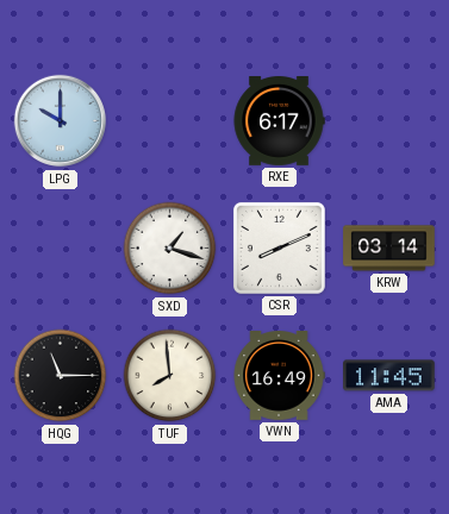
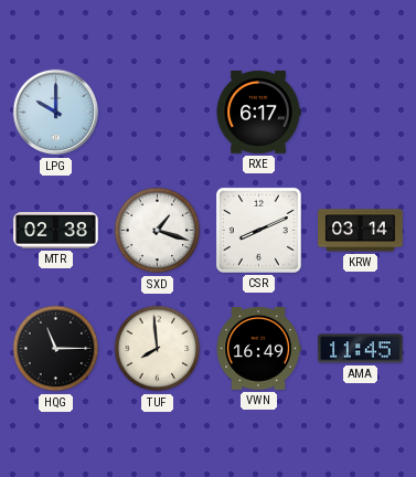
MTR: none -> 02:38 (56, 231)
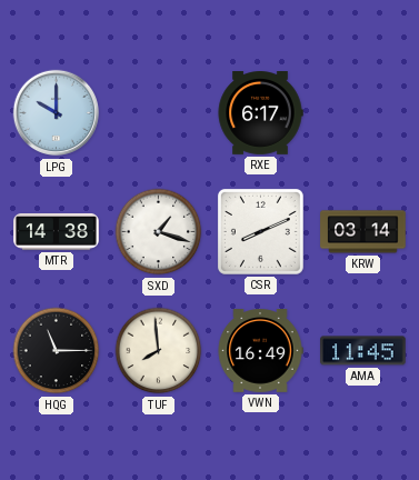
MTR: 02:38 -> 14:38 (57, 232)
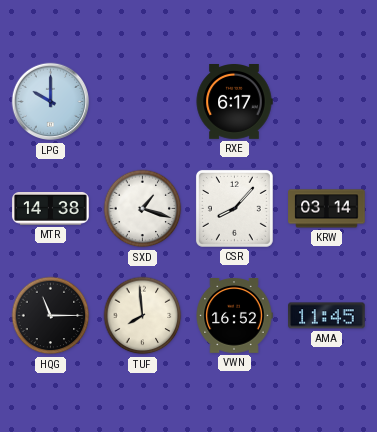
CSR: 8:11 -> 8:07 (234, 208)
VWN: 16:49 -> 16:52 (234, 316)
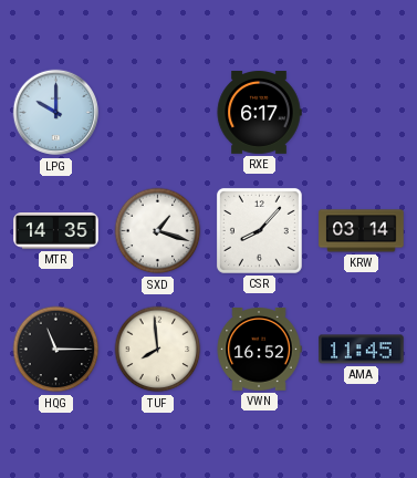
MTR: 14:38 -> 14:35 (56, 231)
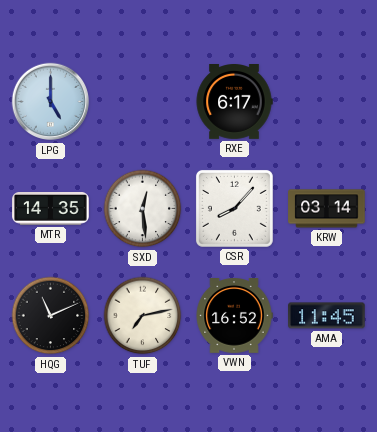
LPG: 10:00 -> 5:00 (51, 102)
SXD: 1:18 -> 12:29 (143, 209)
HQG: 11:15 -> 11:11 (51, 316)
TUF: 7:59 -> 7:13 (143, 316)
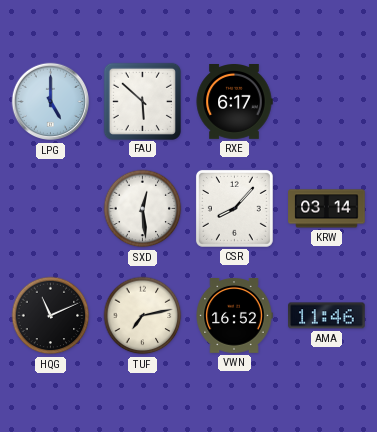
FAU: none -> 5:52 (142, 101)
MTR: 14:35 -> none (51, 209)
AMA: 11:45 -> 11:46 (327, 316)
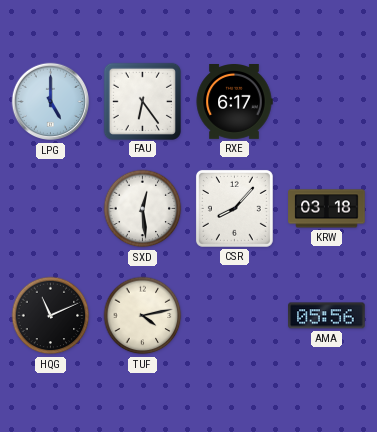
FAU: 5:52 -> 6:24 (142, 101)
KRW: 03:14 -> 03:18 (327, 209)
TUF: 7:13 -> 4:13 (143, 316)
VWN: 16:52 -> none (234, 316)
AMA: 11:46 -> 05:56 (327, 316)
